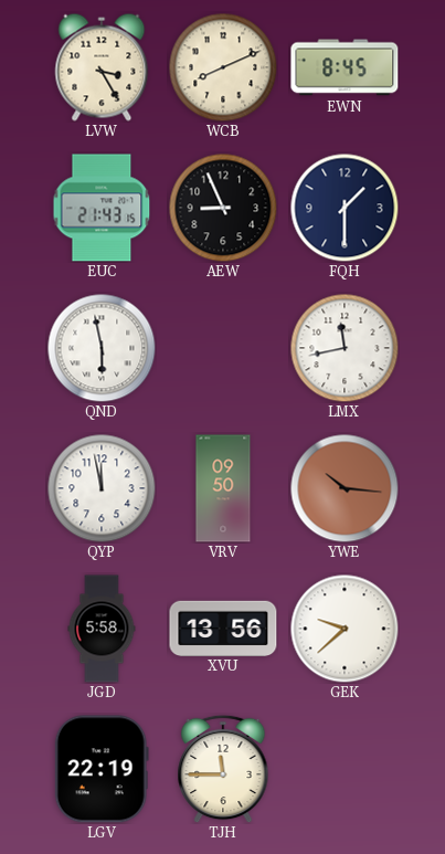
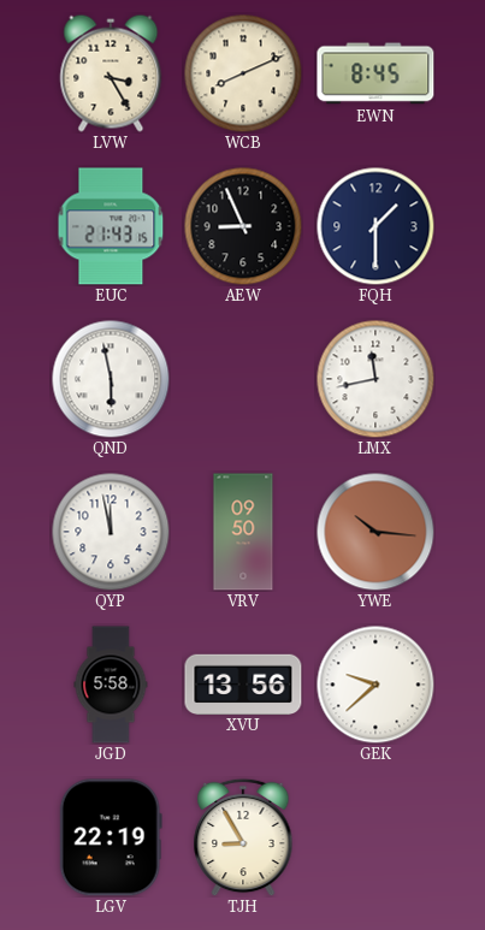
TJH: 11:45 -> 8:55 (243, 837)
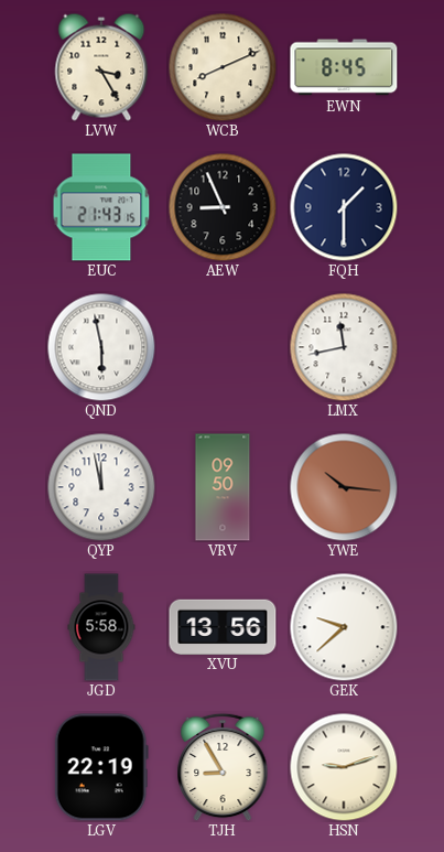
HSN: none -> 9:12 (344, 767)
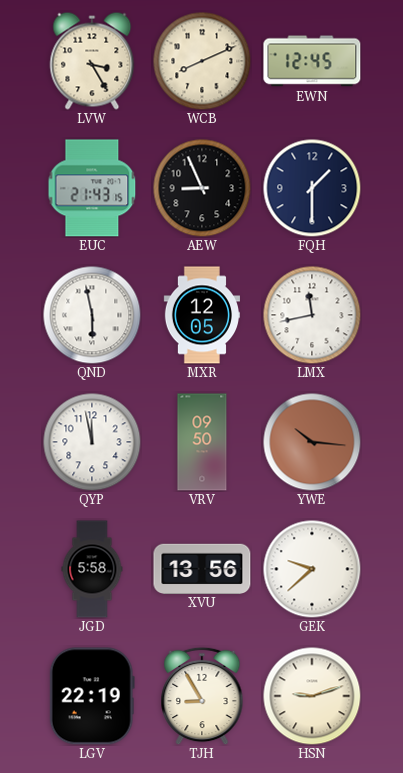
EWN: 8:45 -> 12:45 (312, 61)
MXR: none -> 12:05 (201, 315)
